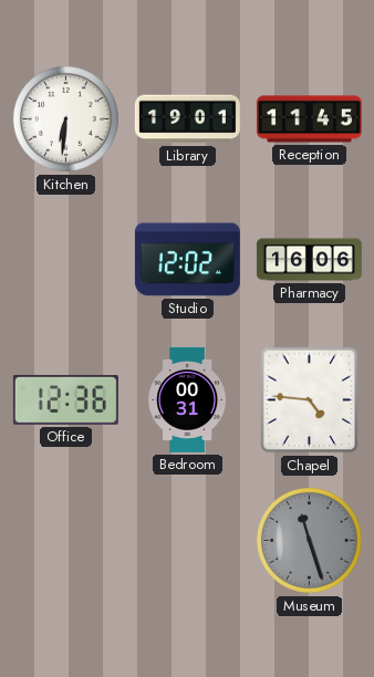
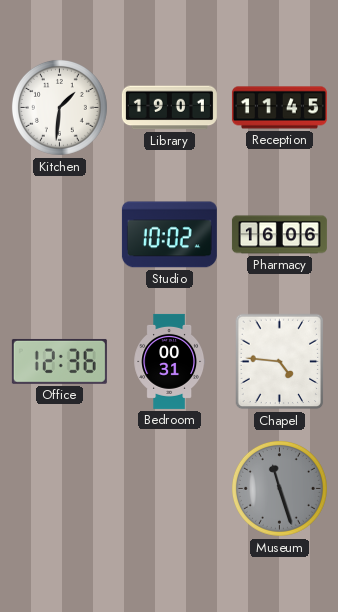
Kitchen: 6:31 -> 1:31 (59, 107)
Studio: 12:02 -> 10:02 (169, 235)
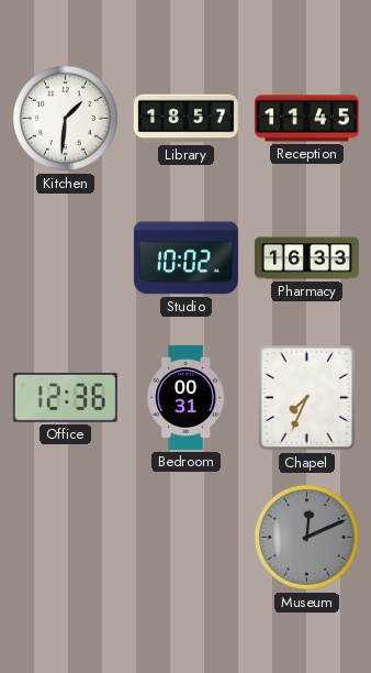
Library: 19:01 -> 18:57 (185, 119)
Pharmacy: 16:06 -> 16:33 (306, 258)
Chapel: 4:46 -> 7:34 (307, 398)
Museum: 11:27 -> 12:11 (306, 537)
